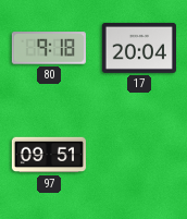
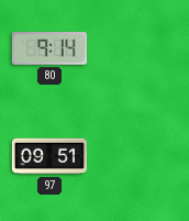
80: 9:18 -> 9:14 (49, 48)
17: 20:04 -> none (139, 48)
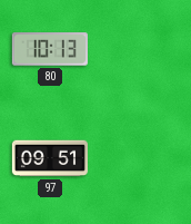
80: 9:14 -> 10:13 (50, 49)
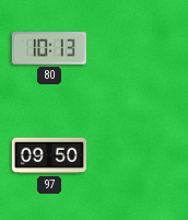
97: 09:51 -> 09:50 (49, 155)
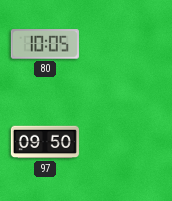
80: 10:13 -> 10:05 (45, 44)
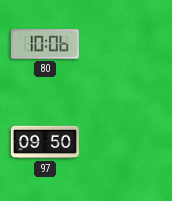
80: 10:05 -> 10:06 (45, 44)
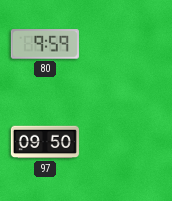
80: 10:06 -> 9:59 (45, 44)
